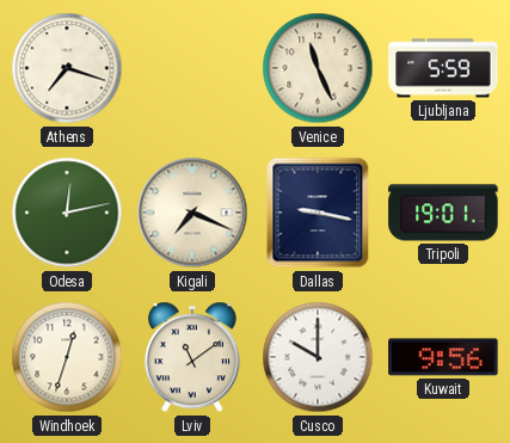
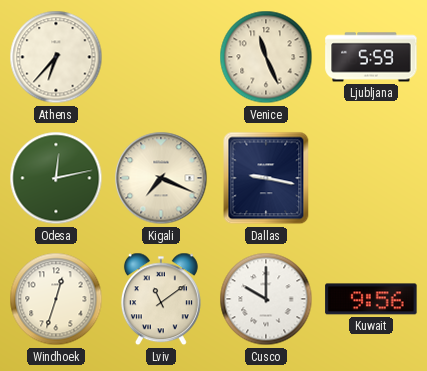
Athens: 7:18 -> 6:37 (56, 57)
Tripoli: 19:01 -> none (443, 213)
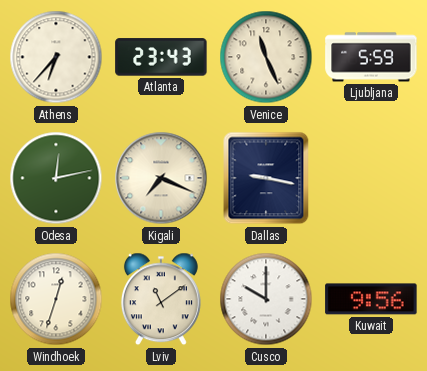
Atlanta: none -> 23:43 (161, 57)
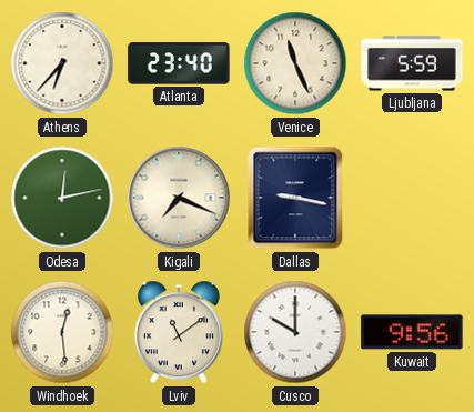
Atlanta: 23:43 -> 23:40 (179, 63)
Windhoek: 12:33 -> 12:29 (62, 332)
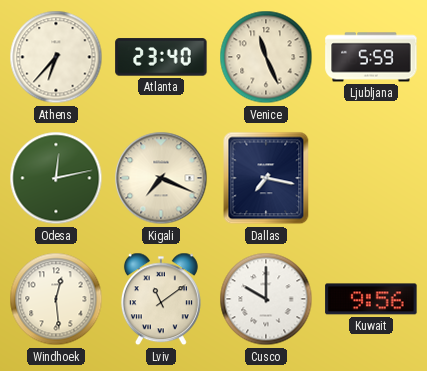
Dallas: 9:17 -> 7:17 (266, 178)
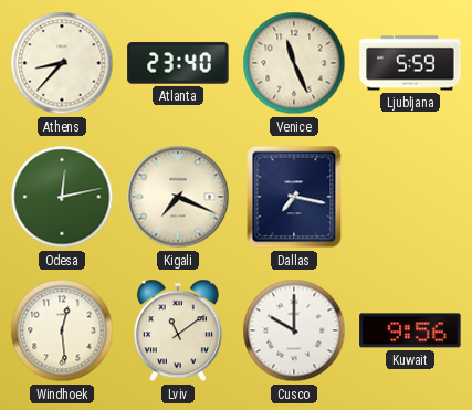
Athens: 6:37 -> 8:37 (62, 63)
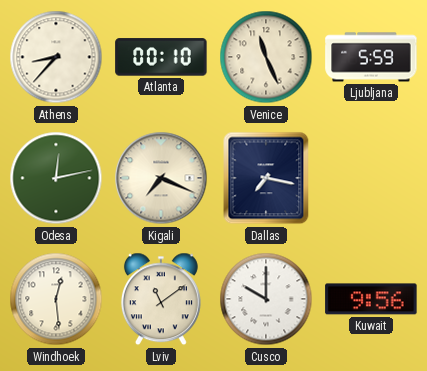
Atlanta: 23:40 -> 00:10 (161, 57)
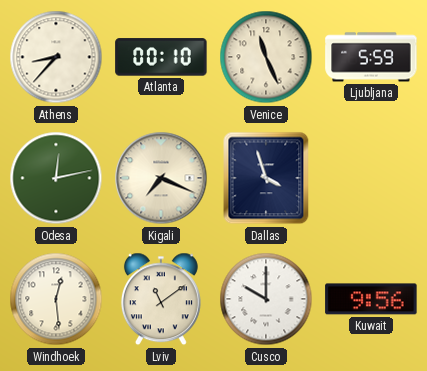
Dallas: 7:17 -> 3:57 (266, 178)
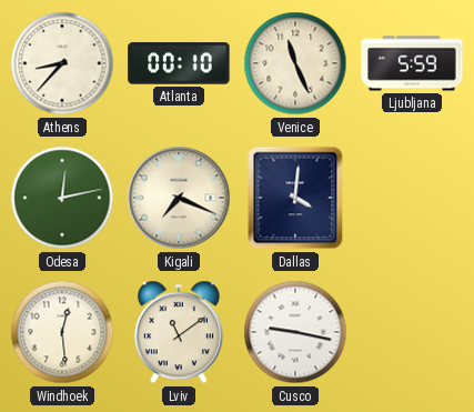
Dallas: 3:57 -> 4:01 (295, 198)
Cusco: 10:00 -> 9:17 (295, 332)
Kuwait: 9:56 -> none (371, 299)
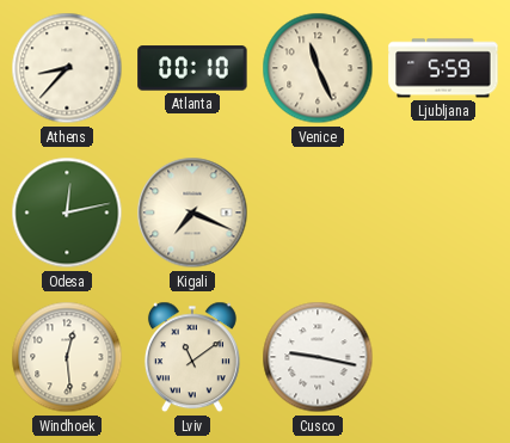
Dallas: 4:01 -> none (295, 198)
